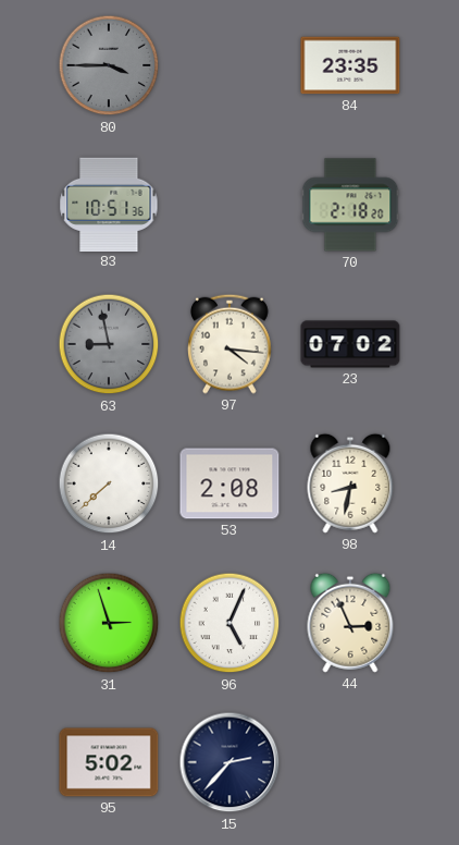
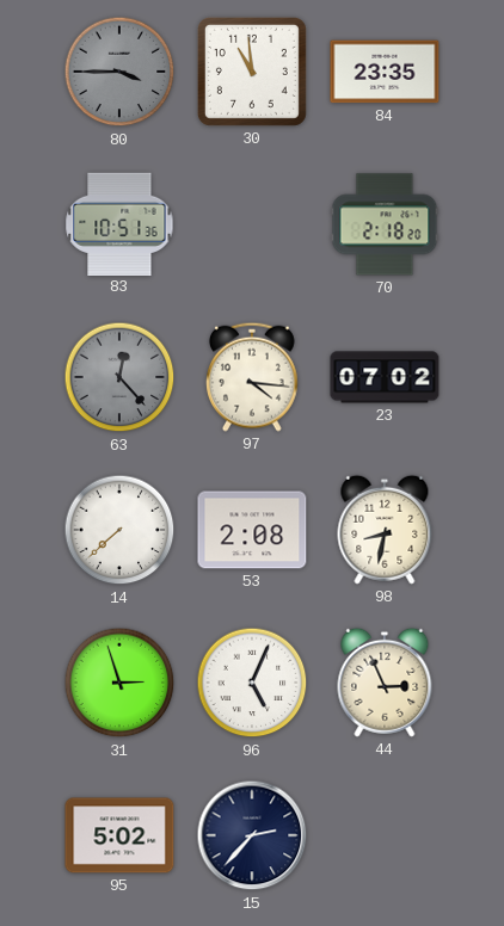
30: none -> 10:59 (252, 72)
63: 8:58 -> 12:23 (119, 377)
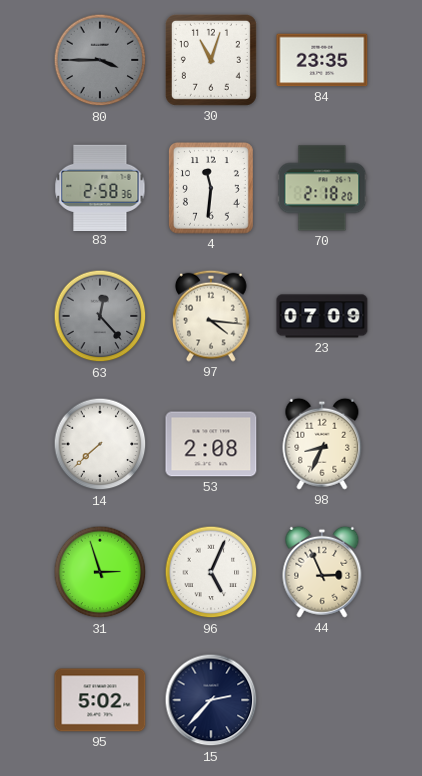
30: 10:59 -> 11:03 (211, 60)
83: 10:51 -> 2:58 (100, 187)
4: none -> 11:31 (211, 188)
23: 07:02 -> 07:09 (322, 316)
98: 8:32 -> 8:34 (322, 444)
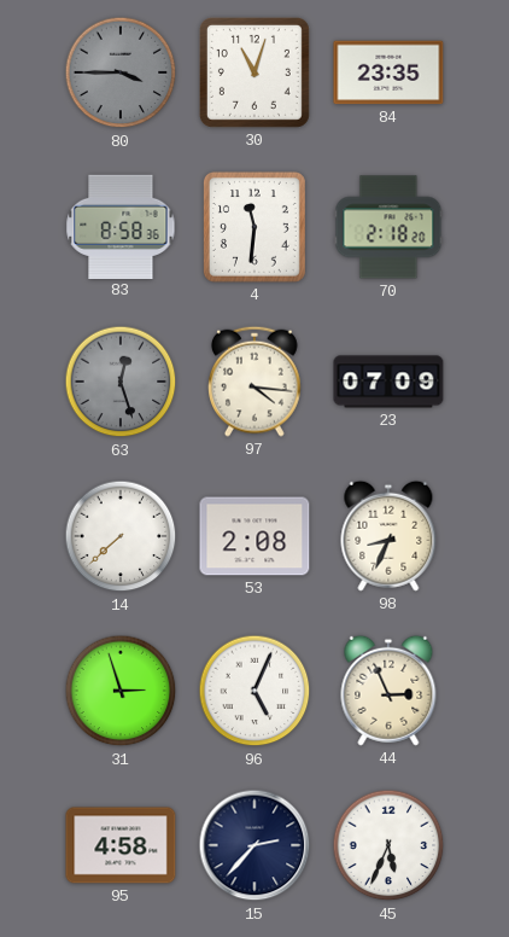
83: 2:58 -> 8:58 (121, 226)
63: 12:23 -> 12:27 (121, 382)
95: 5:02 -> 4:58 (121, 845)
45: none -> 5:34 (388, 845)
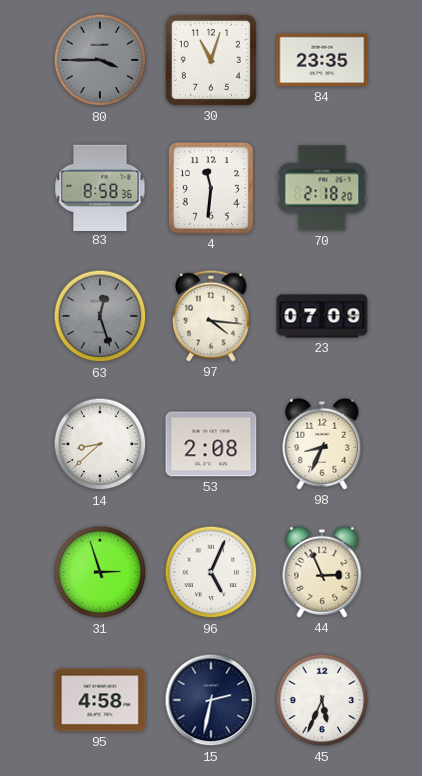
14: 7:38 -> 8:38 (100, 444)
15: 2:37 -> 2:32 (211, 700)
